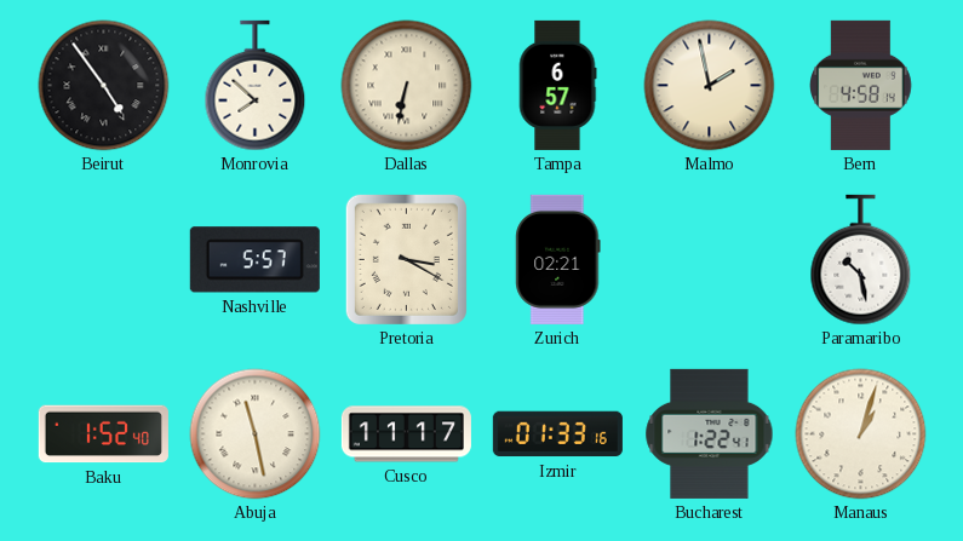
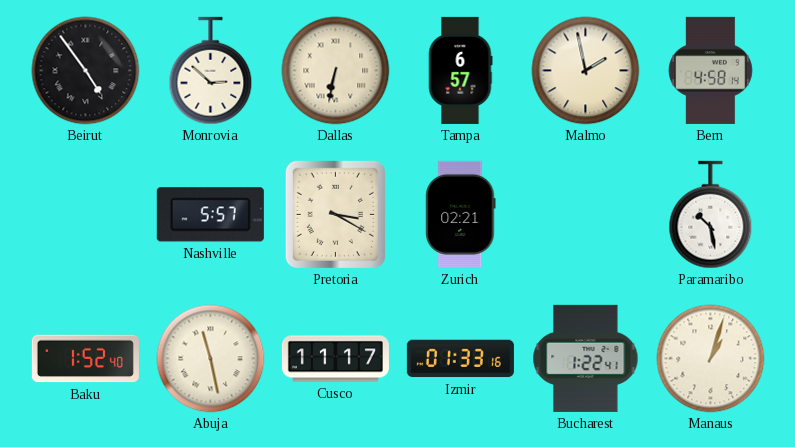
Monrovia: 7:52 -> 2:52 (211, 71)
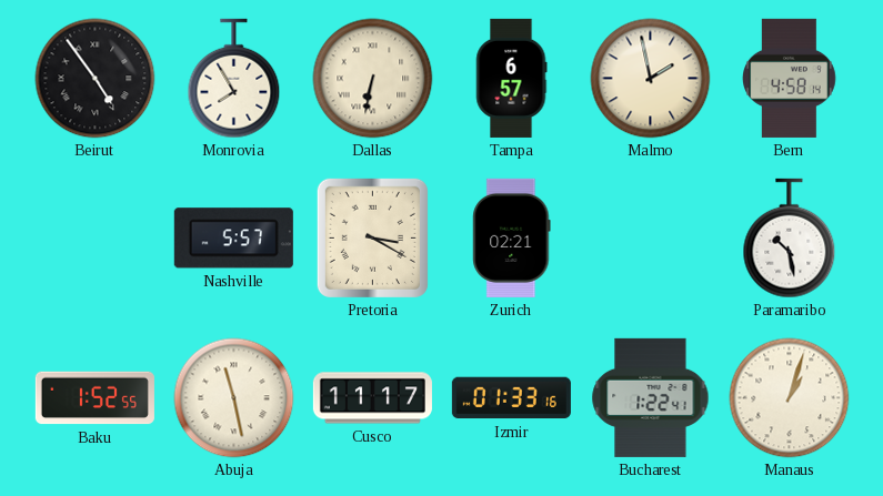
Monrovia: 2:52 -> 7:55 (234, 79)
Baku: 1:52:40 -> 1:52:55 (94, 398)
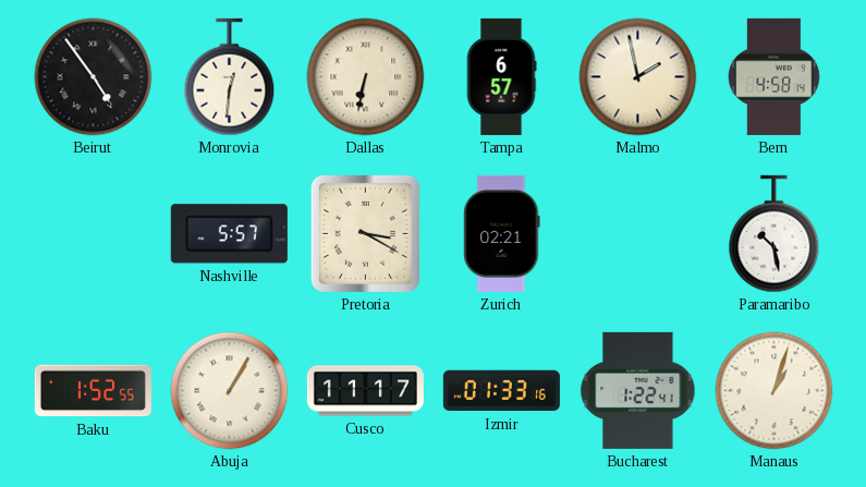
Monrovia: 7:55 -> 12:31 (230, 77)
Abuja: 11:28 -> 1:05 (230, 391)
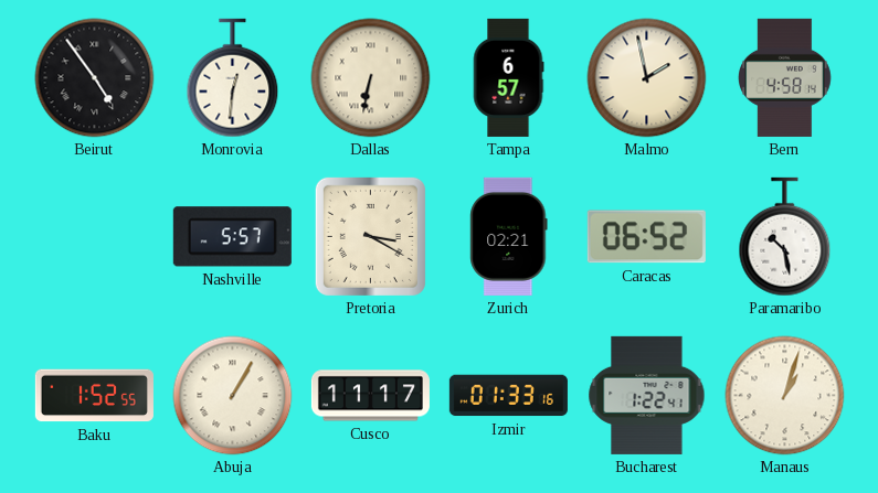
Caracas: none -> 06:52 (646, 237)
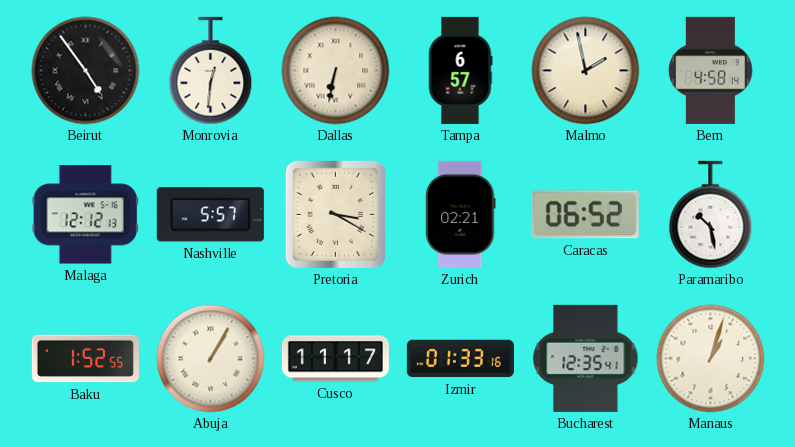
Malaga: none -> 12:12 (85, 215)
Bucharest: 1:22 -> 12:35 (586, 358)
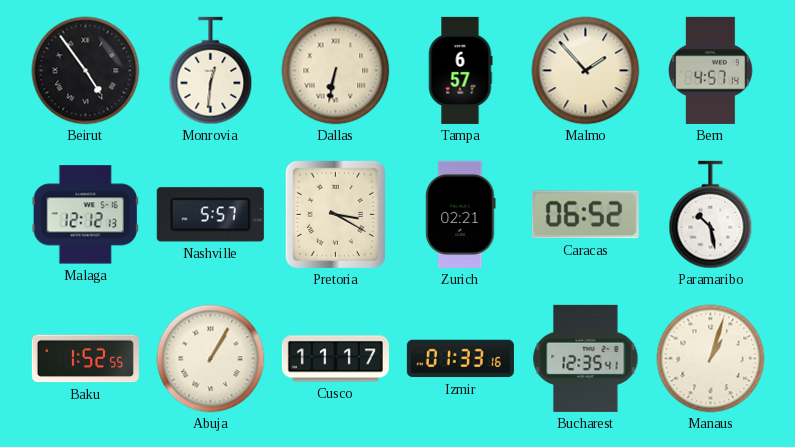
Malmo: 1:58 -> 1:53 (586, 71)
Bern: 4:58 -> 4:57 (711, 70)
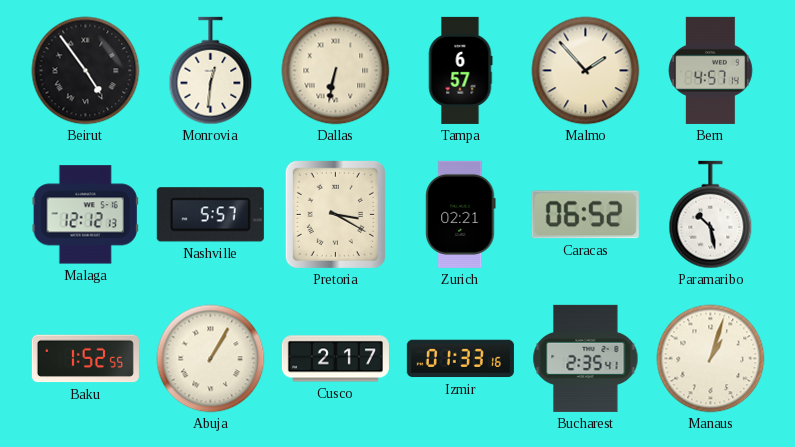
Cusco: 11:17 -> 2:17 (335, 359)
Bucharest: 12:35 -> 2:35 (586, 358)
